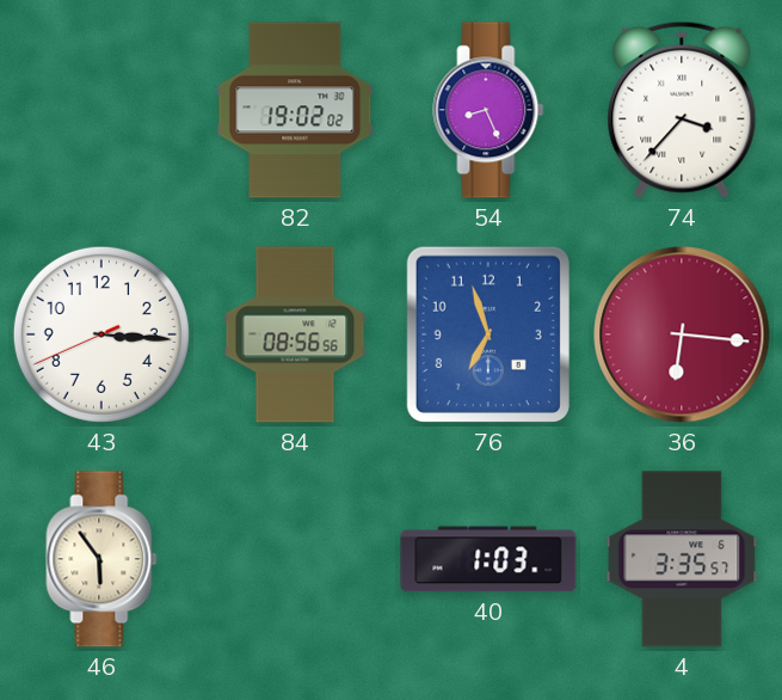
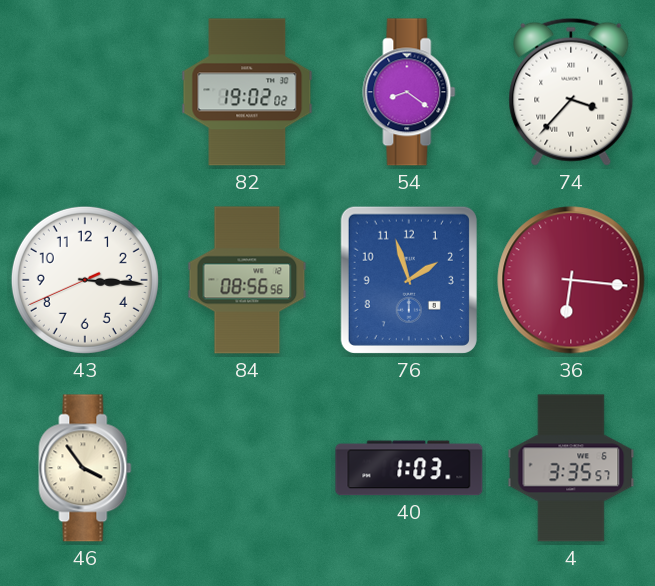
54: 8:26 -> 8:21 (409, 92)
76: 6:57 -> 1:57 (409, 280)
46: 5:54 -> 3:54 (85, 468)
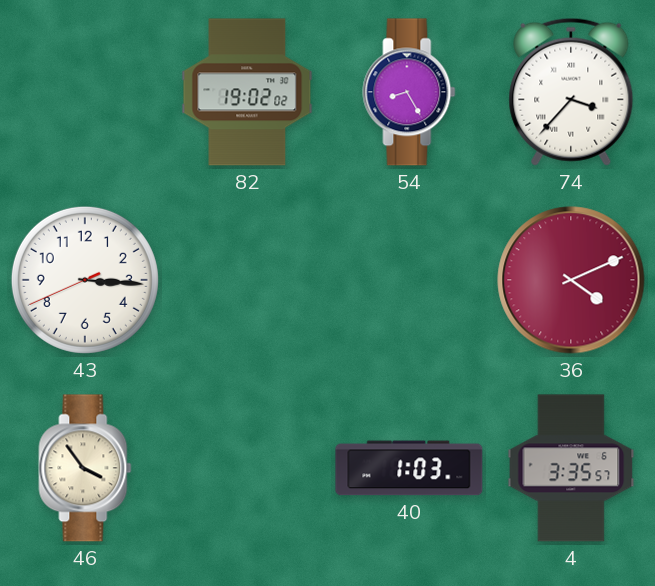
54: 8:21 -> 8:25 (409, 92)
84: 08:56 -> none (247, 280)
76: 1:57 -> none (409, 280)
36: 6:16 -> 4:11 (571, 280)
